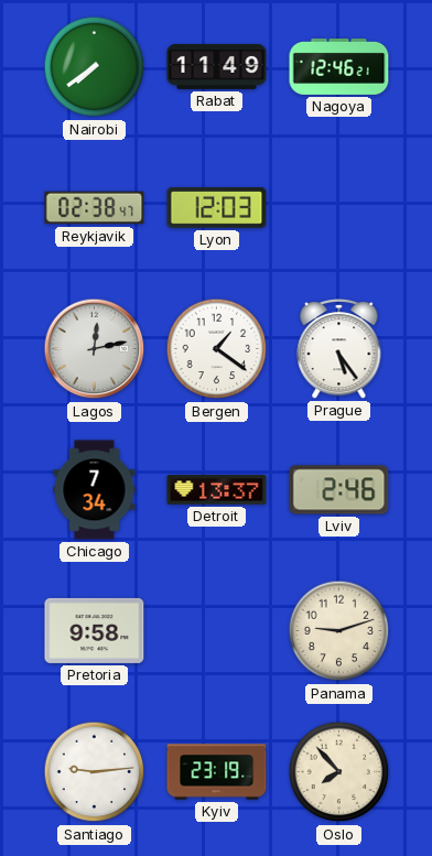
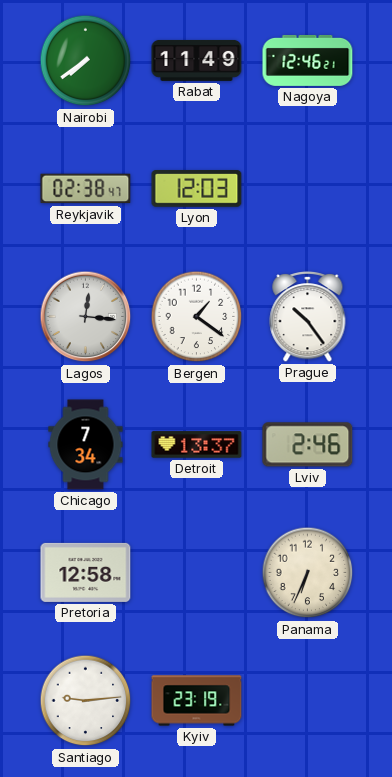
Lagos: 12:13 -> 12:16 (86, 317)
Prague: 5:24 -> 10:24 (308, 317)
Pretoria: 9:58 -> 12:58 (86, 572)
Panama: 9:12 -> 6:34 (308, 573)
Oslo: 7:53 -> none (339, 772)
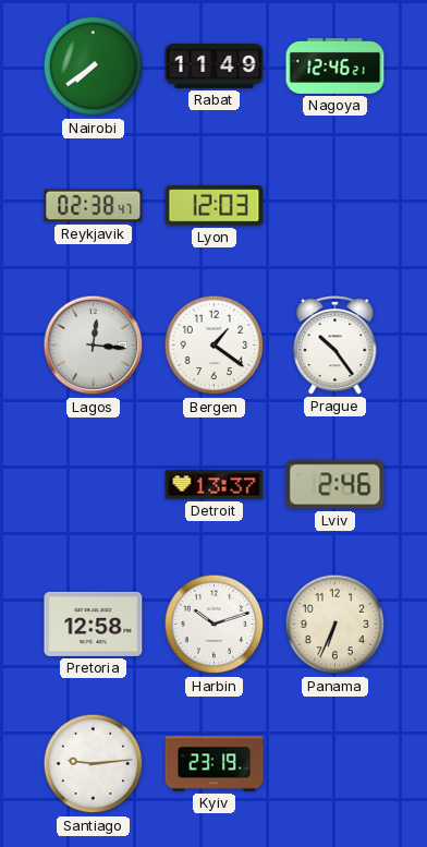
Chicago: 7:34 -> none (86, 445)
Harbin: none -> 10:12 (215, 625)
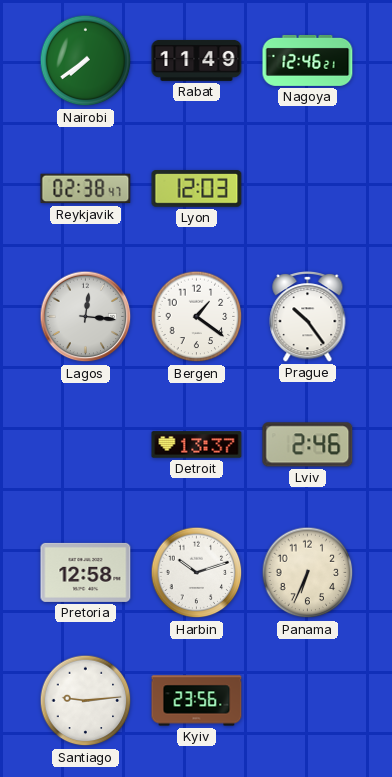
Kyiv: 23:19 -> 23:56 (197, 701)
